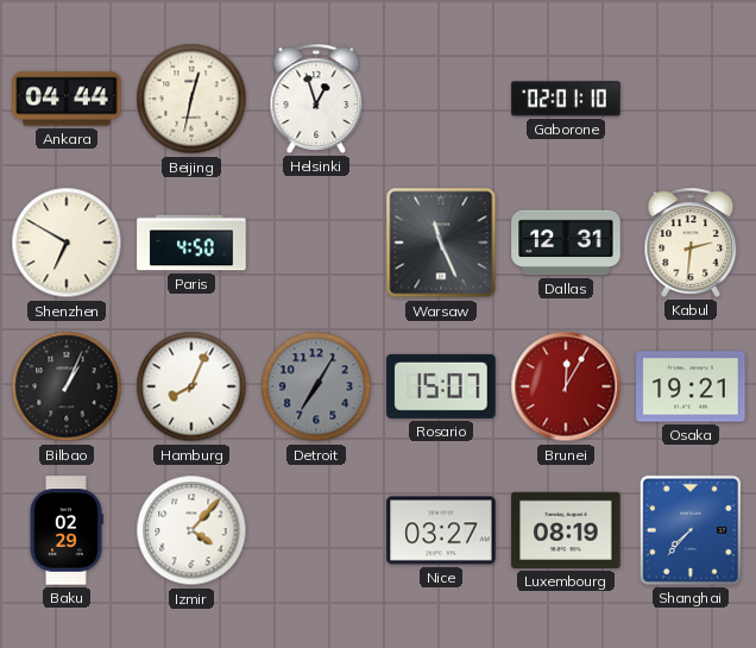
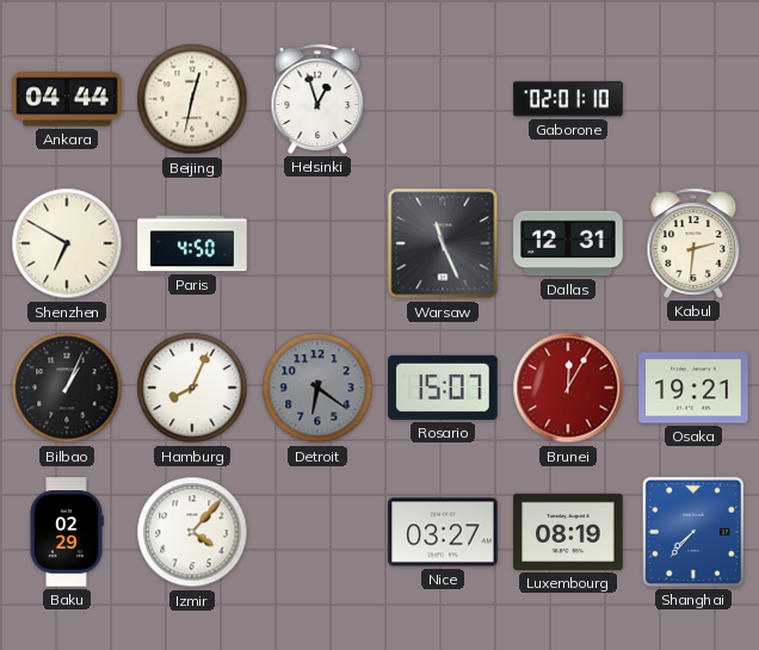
Detroit: 7:05 -> 6:21 (317, 388)
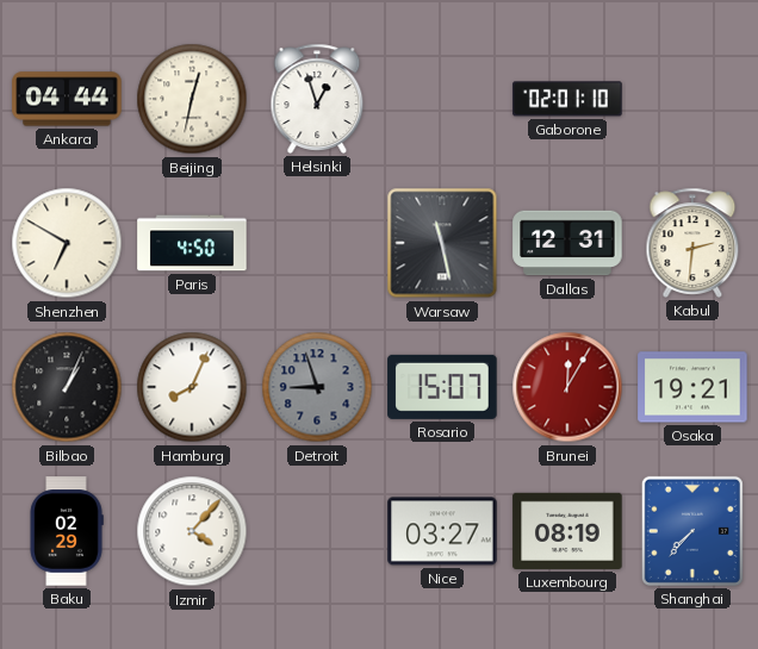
Warsaw: 11:26 -> 11:28 (442, 243)
Detroit: 6:21 -> 8:57 (317, 387)
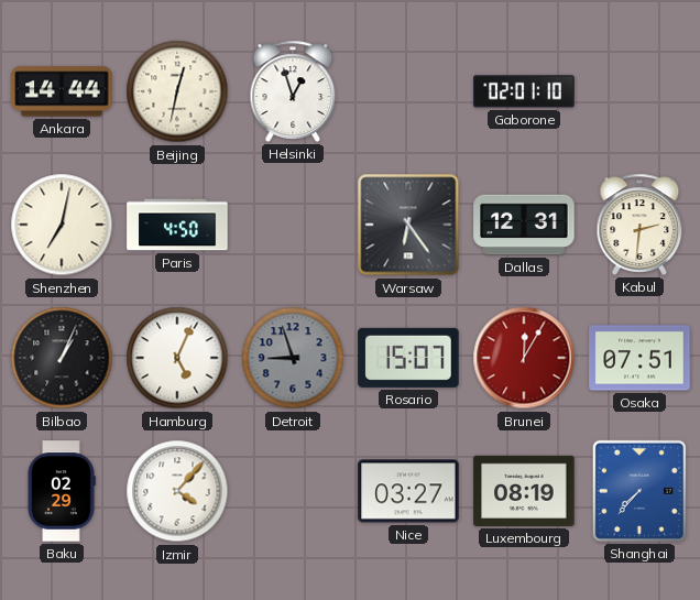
Ankara: 04:44 -> 14:44 (62, 91)
Shenzhen: 6:50 -> 7:02 (62, 225)
Warsaw: 11:28 -> 6:24 (408, 225)
Hamburg: 8:04 -> 5:04 (177, 358)
Osaka: 19:21 -> 07:51 (639, 358)
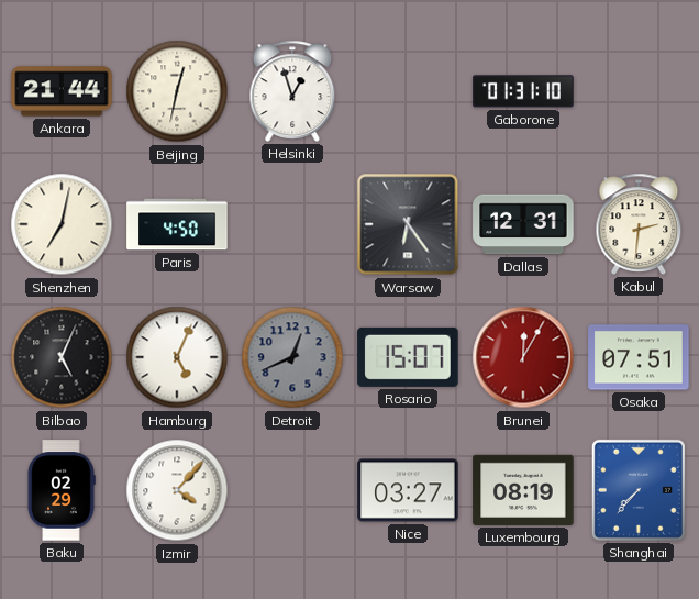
Ankara: 14:44 -> 21:44 (62, 91)
Gaborone: 02:01 -> 01:31 (523, 91)
Bilbao: 1:04 -> 5:04 (62, 357)
Detroit: 8:57 -> 12:41 (292, 357)
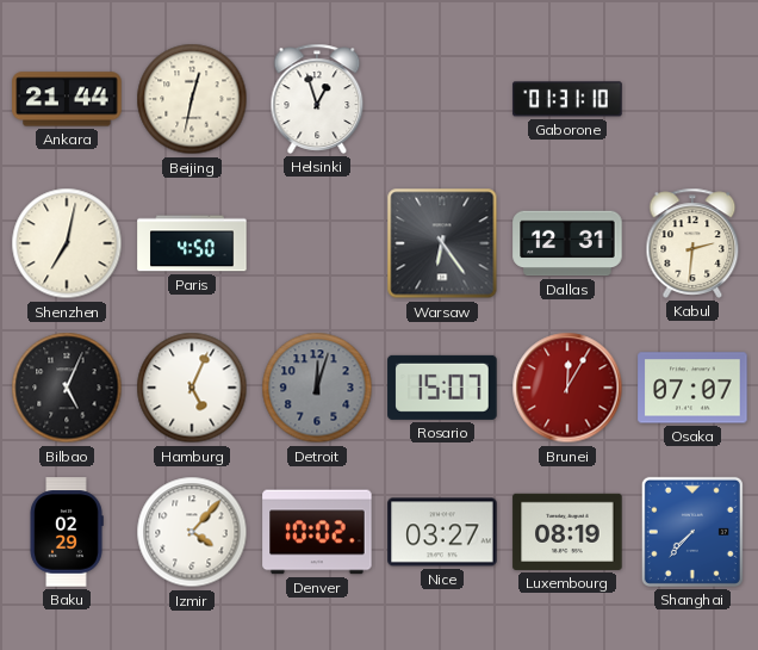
Detroit: 12:41 -> 12:03 (317, 388)
Osaka: 07:51 -> 07:07 (692, 388)
Denver: none -> 10:02 (317, 532)
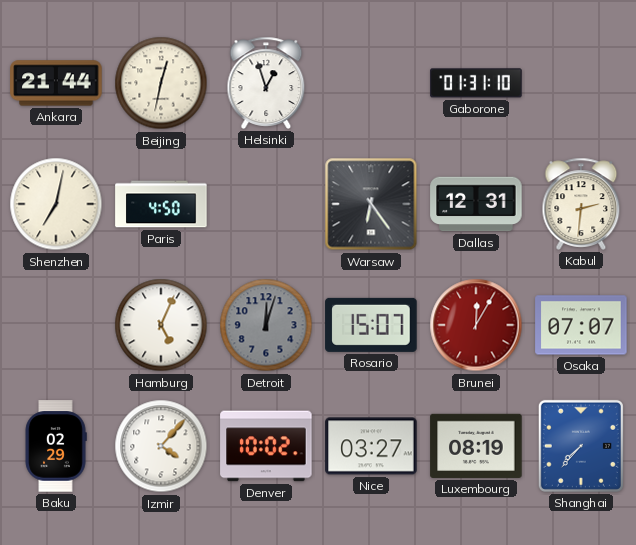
Bilbao: 5:04 -> none (67, 388)
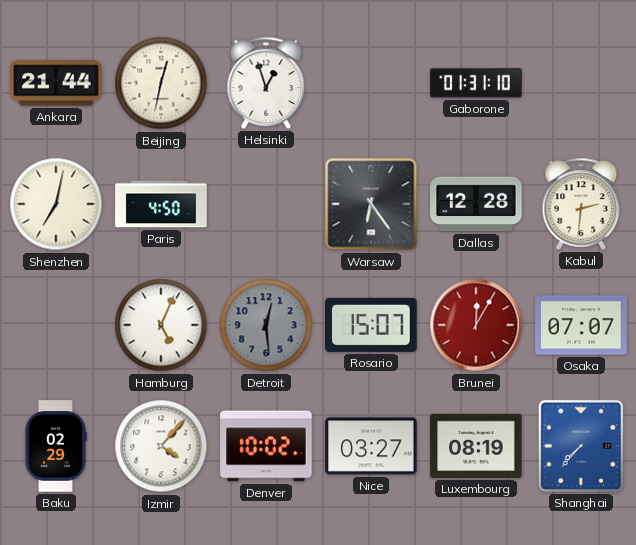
Dallas: 12:31 -> 12:28 (476, 204)
Detroit: 12:03 -> 12:29 (266, 325)
